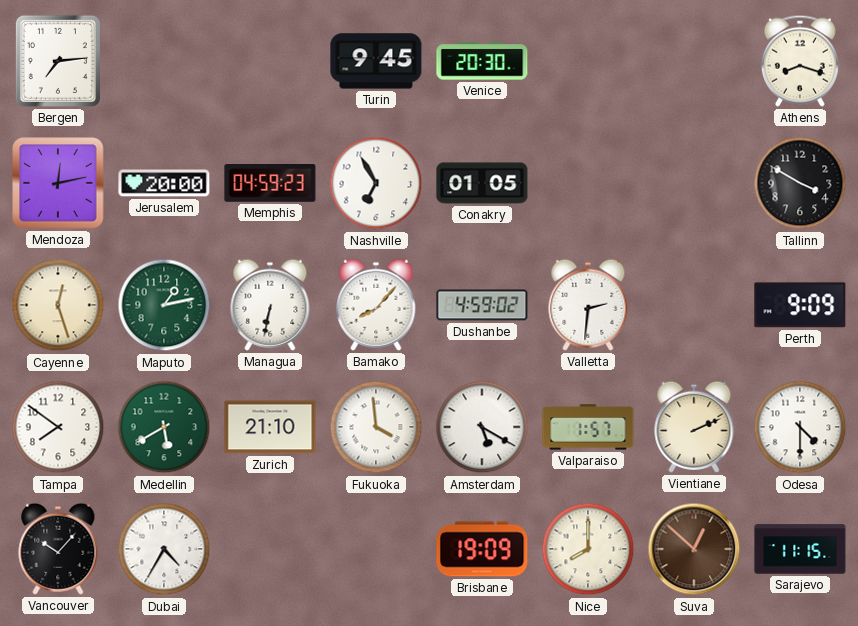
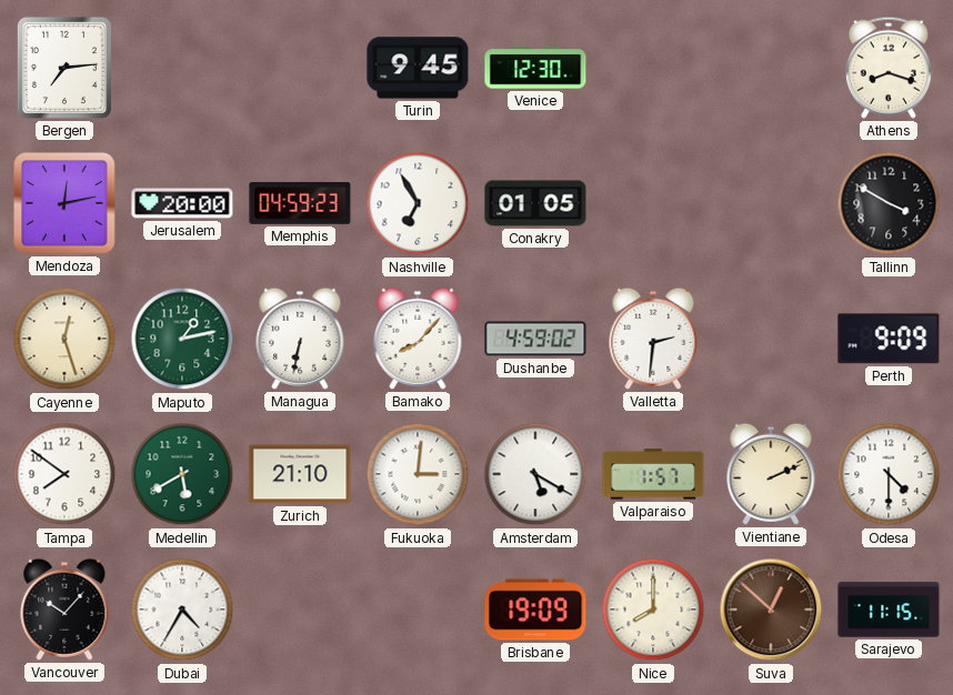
Venice: 20:30 -> 12:30 (535, 68)
Fukuoka: 3:59 -> 3:01 (418, 474)
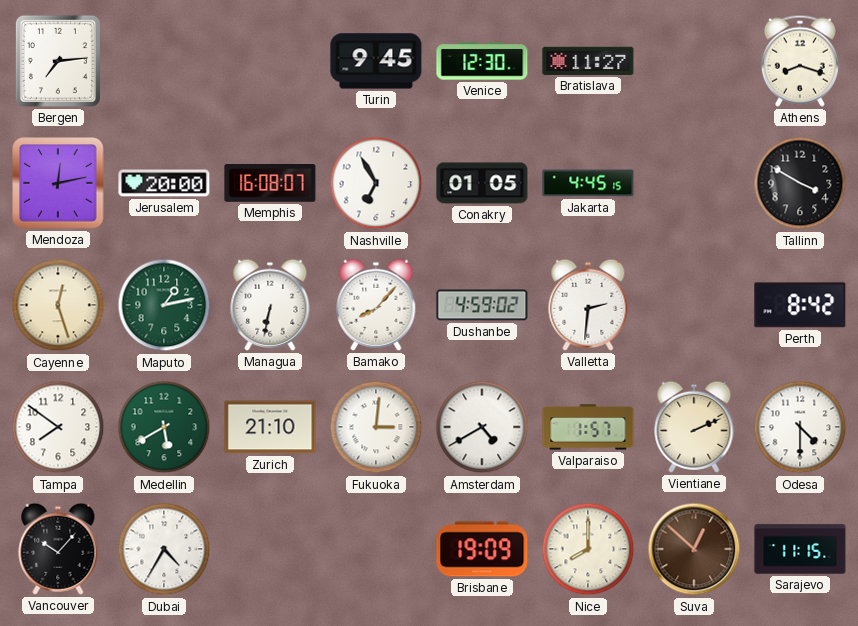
Bratislava: none -> 11:27 (588, 61)
Memphis: 04:59 -> 16:08 (270, 184)
Jakarta: none -> 4:45 (588, 183)
Perth: 9:09 -> 8:42 (800, 305)
Amsterdam: 5:20 -> 4:40 (482, 427)
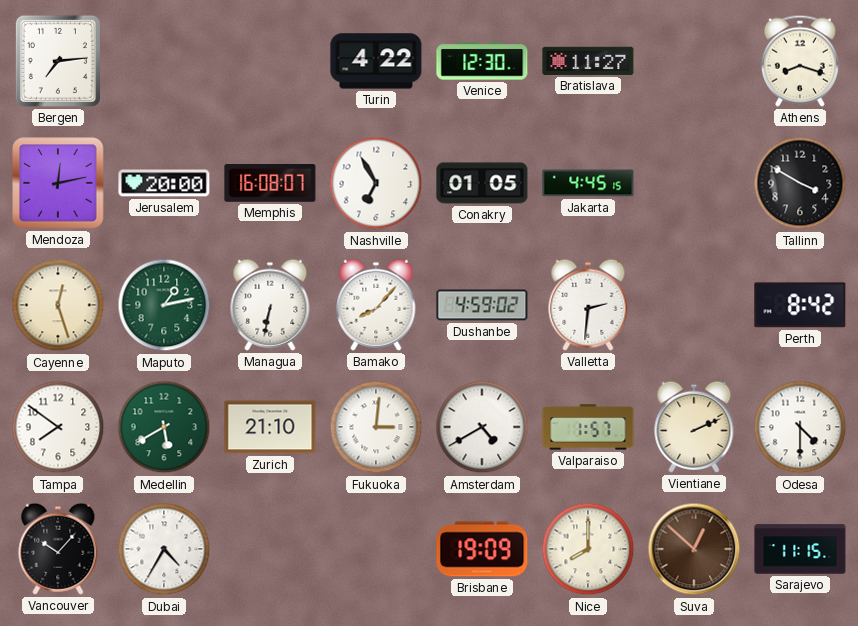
Turin: 9:45 -> 4:22 (376, 61)
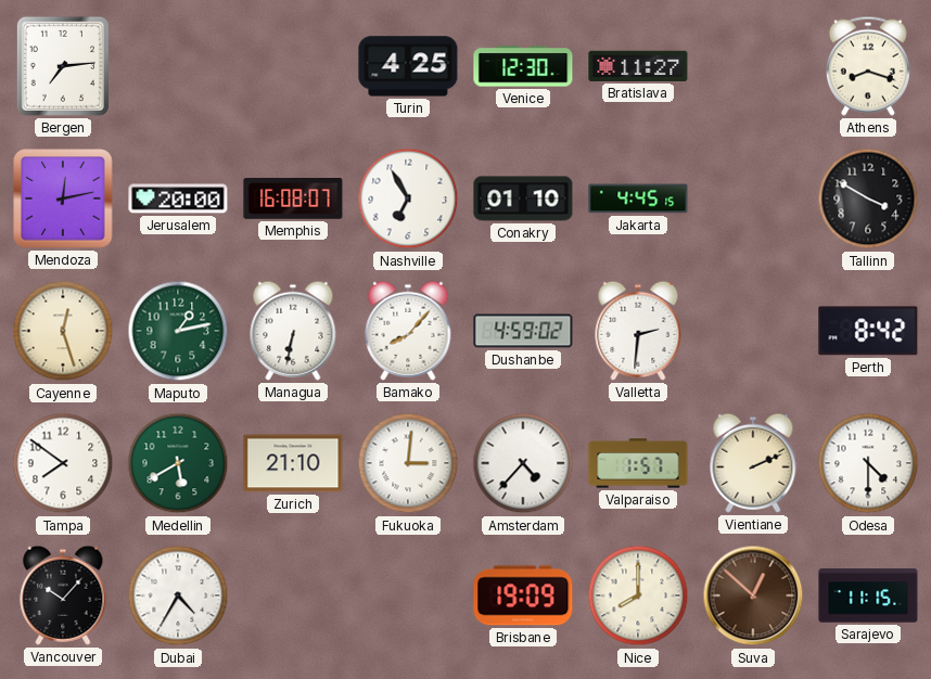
Turin: 4:22 -> 4:25 (408, 66)
Conakry: 01:05 -> 01:10 (523, 198)
Amsterdam: 4:40 -> 4:37 (523, 463)
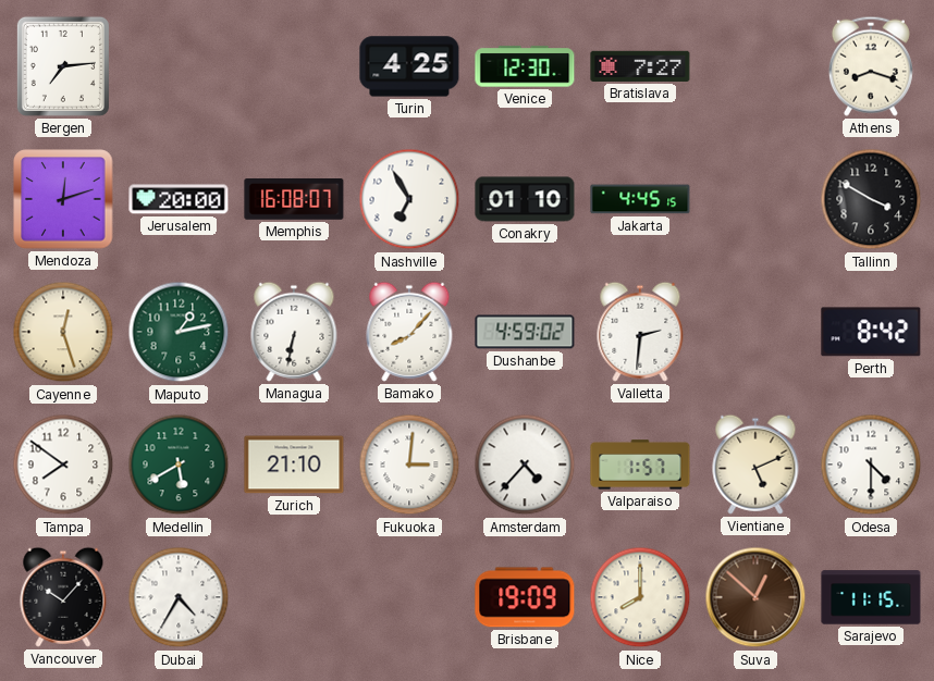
Bratislava: 11:27 -> 7:27 (640, 66)
Mendoza: 12:13 -> 12:12 (63, 199)
Vientiane: 2:11 -> 5:11 (755, 465)
